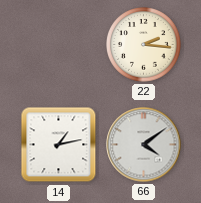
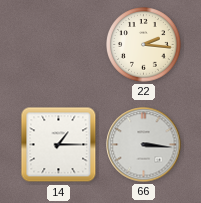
14: 1:13 -> 1:15 (59, 145)
66: 4:09 -> 3:16 (144, 145)
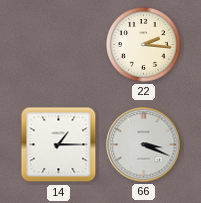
66: 3:16 -> 3:19 (144, 145)
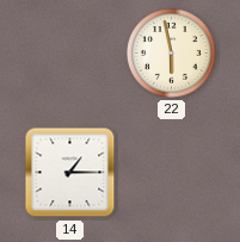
22: 2:16 -> 5:58 (172, 54)
66: 3:19 -> none (144, 145)
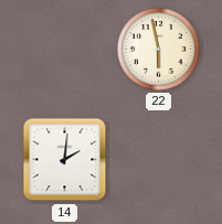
14: 1:15 -> 2:01 (65, 160)
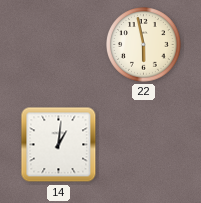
14: 2:01 -> 1:01 (59, 145)
